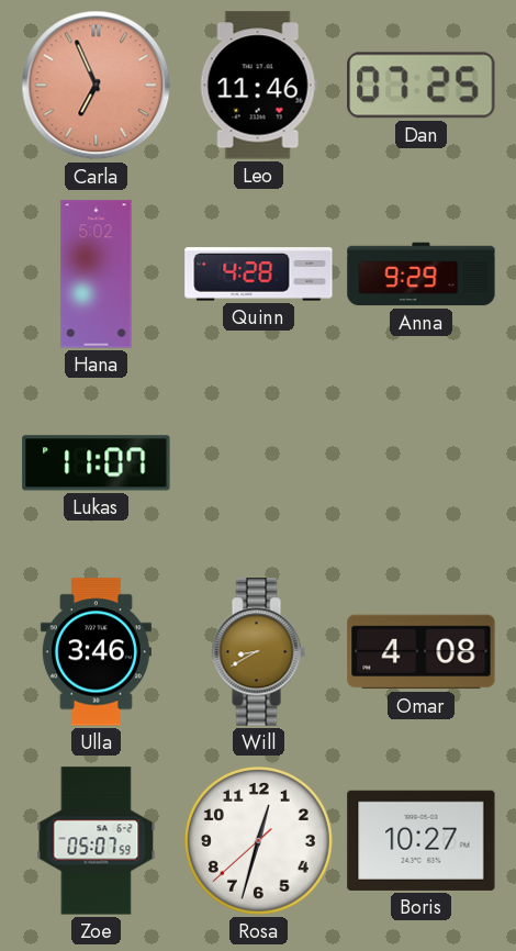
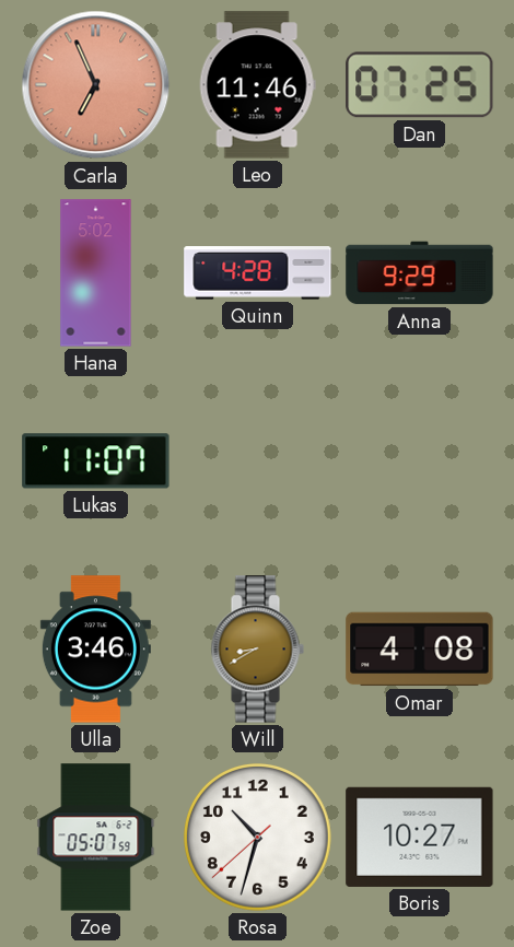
Rosa: 12:32 -> 10:32 (257, 837)
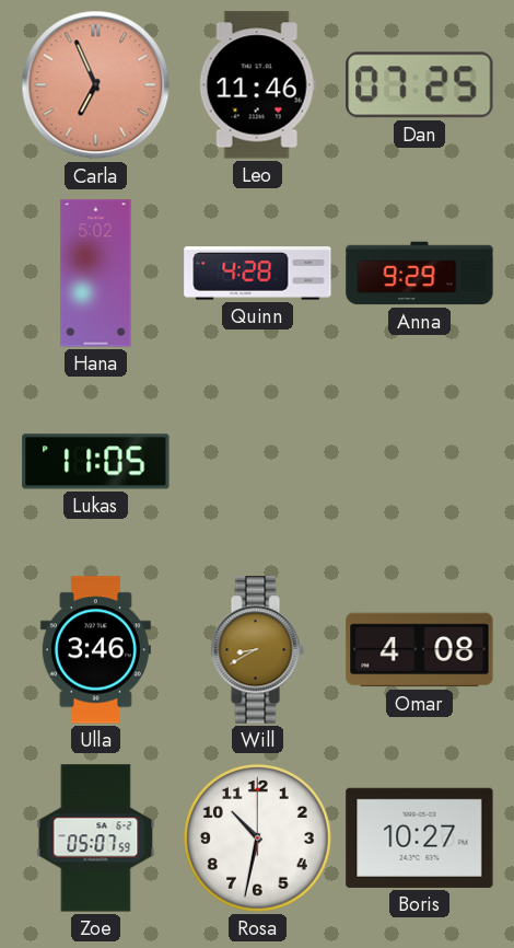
Lukas: 11:07 -> 11:05 (96, 462)
Rosa: 10:32:38 -> 10:32:00 (257, 837)
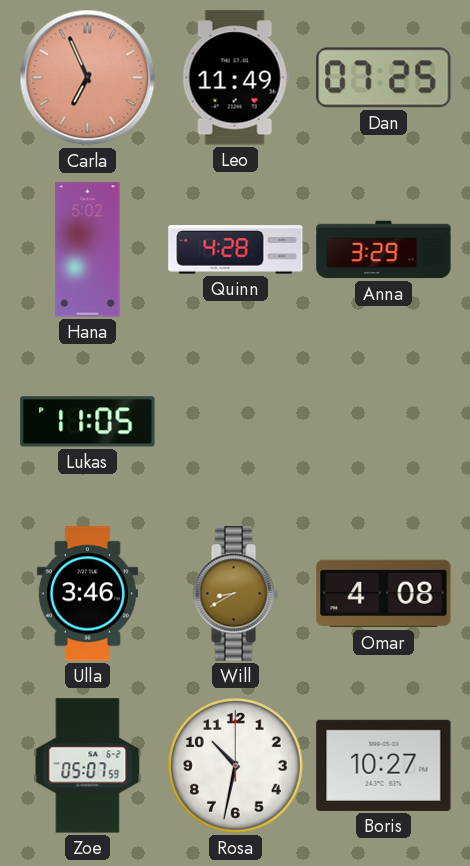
Leo: 11:46 -> 11:49 (235, 78)
Anna: 9:29 -> 3:29 (384, 250)
